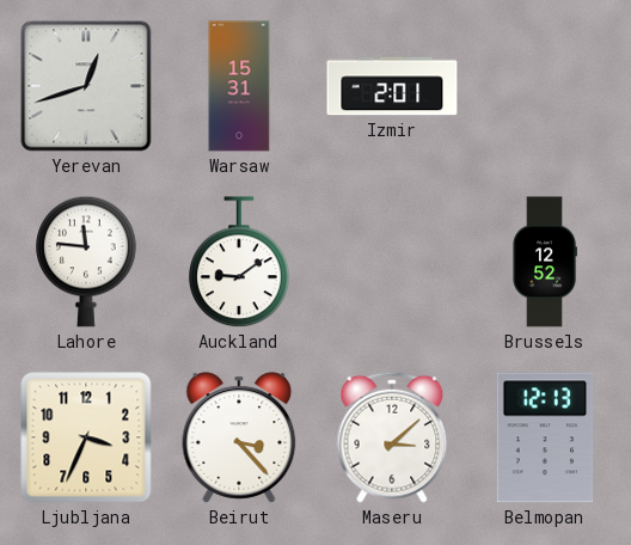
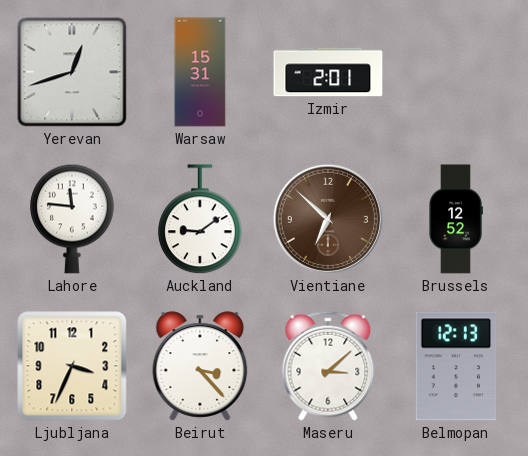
Vientiane: none -> 6:52 (328, 219)
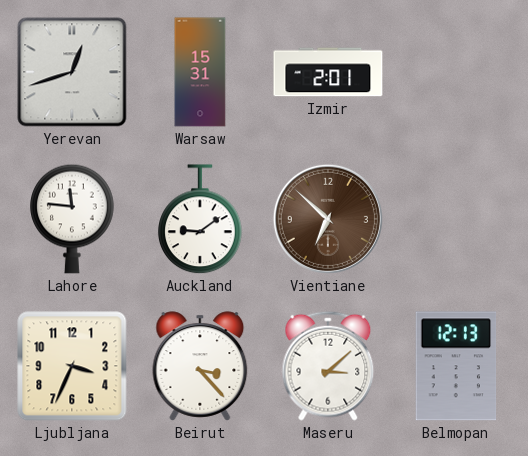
Brussels: 12:52 -> none (456, 219)
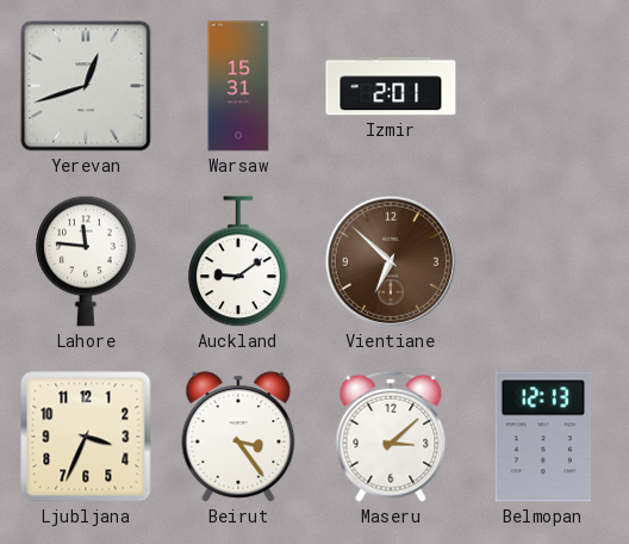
Beirut: 3:23 -> 3:24 (238, 437)
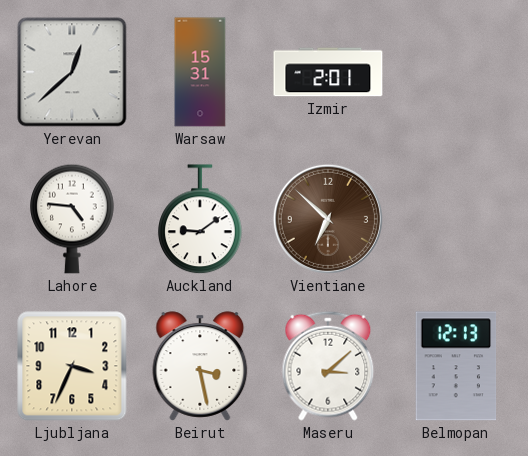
Yerevan: 12:42 -> 12:38 (72, 72)
Lahore: 11:46 -> 4:46 (72, 219)
Beirut: 3:24 -> 3:28 (200, 366)
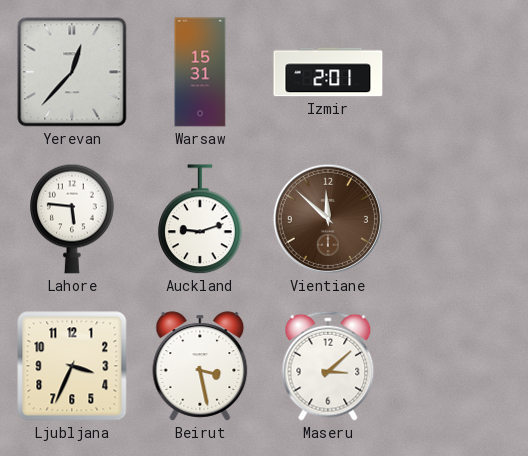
Yerevan: 12:38 -> 12:37 (72, 72)
Lahore: 4:46 -> 5:46 (72, 219)
Auckland: 9:09 -> 9:12 (200, 220)
Vientiane: 6:52 -> 11:52 (328, 219)
Belmopan: 12:13 -> none (456, 366)
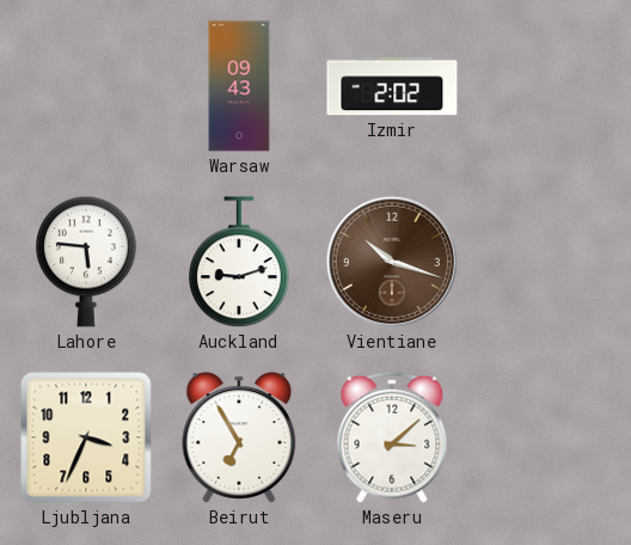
Yerevan: 12:37 -> none (72, 72)
Warsaw: 15:31 -> 09:43 (239, 86)
Izmir: 2:01 -> 2:02 (392, 86)
Vientiane: 11:52 -> 10:18 (392, 262)
Beirut: 3:28 -> 6:55 (239, 437)
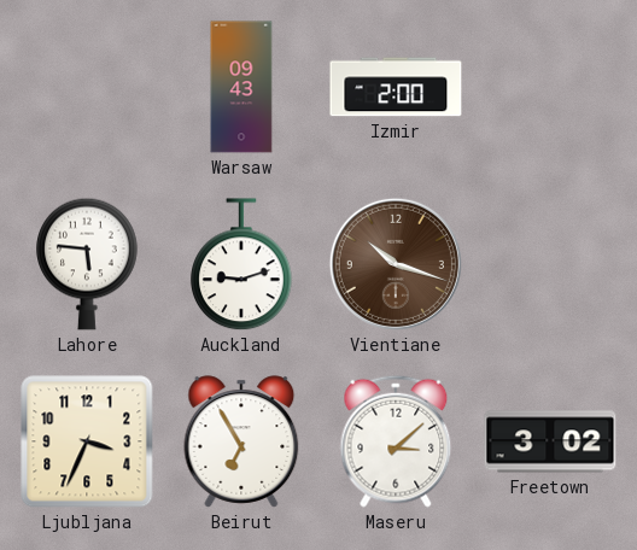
Izmir: 2:02 -> 2:00 (396, 87)
Freetown: none -> 3:02 (550, 441)
